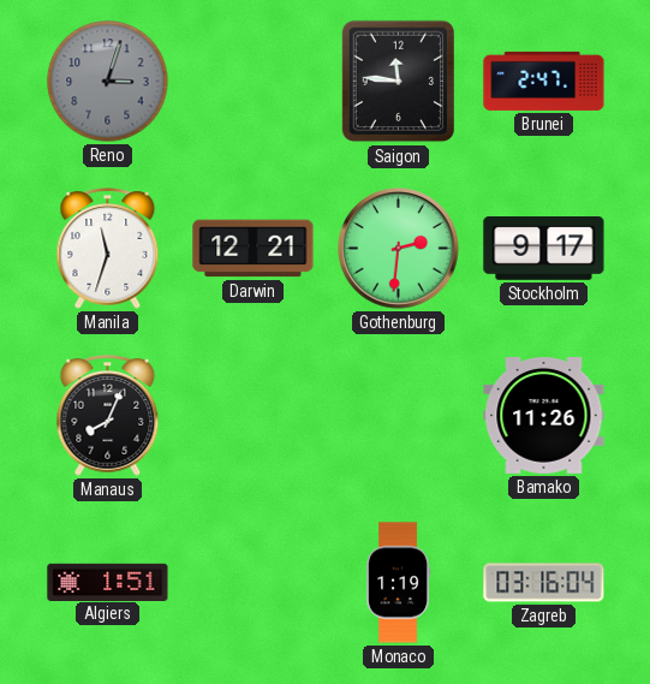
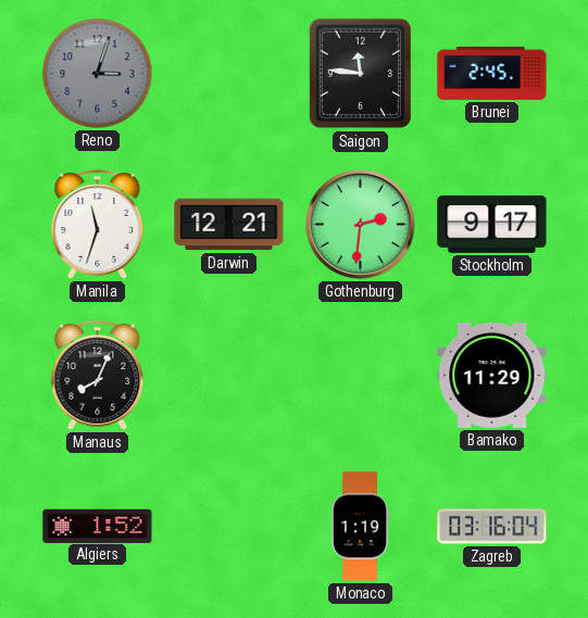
Brunei: 2:47 -> 2:45 (492, 73)
Bamako: 11:26 -> 11:29 (492, 376)
Algiers: 1:51 -> 1:52 (98, 526)
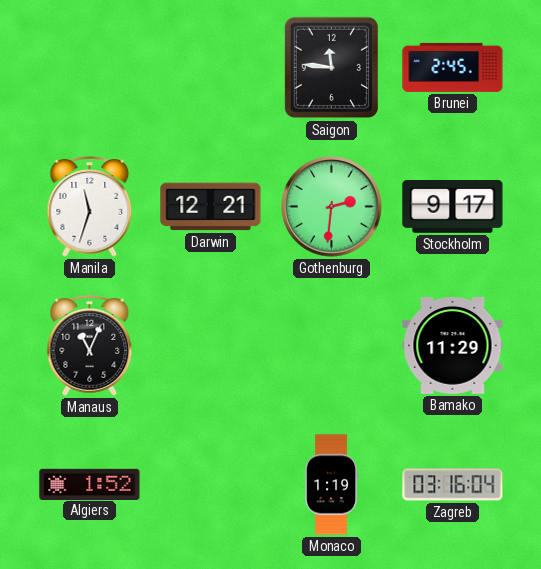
Reno: 3:03 -> none (98, 74)
Manaus: 8:04 -> 11:04 (90, 346)
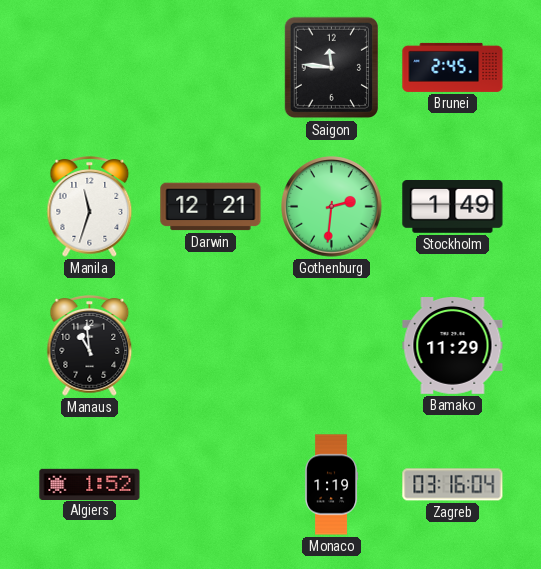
Stockholm: 9:17 -> 1:49 (453, 207)
Manaus: 11:04 -> 10:59 (90, 346)
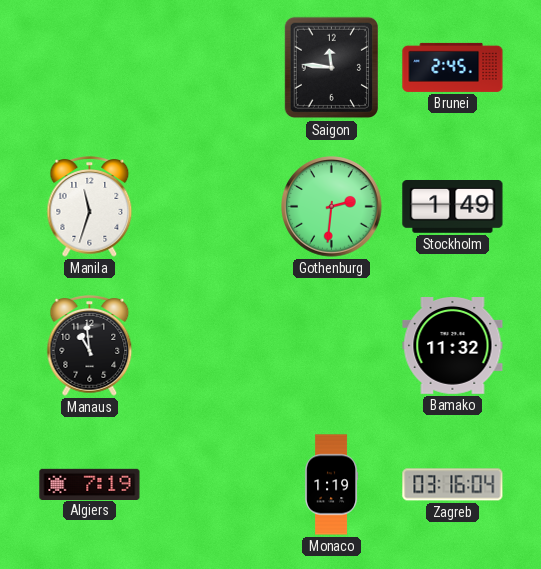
Darwin: 12:21 -> none (211, 207)
Bamako: 11:29 -> 11:32 (453, 346)
Algiers: 1:52 -> 7:19 (90, 484)
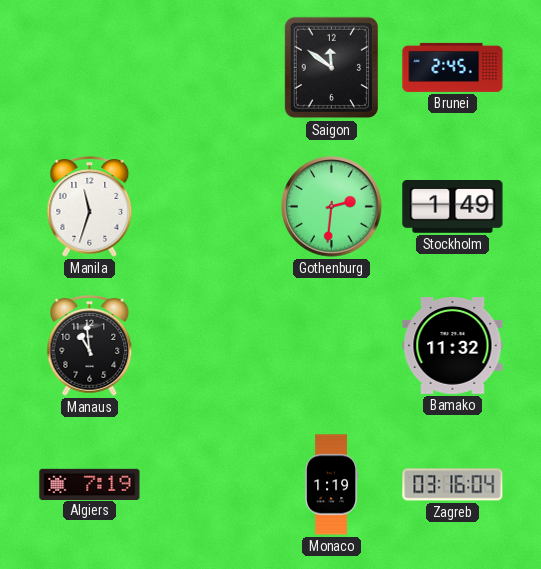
Saigon: 11:46 -> 11:51 (331, 68)
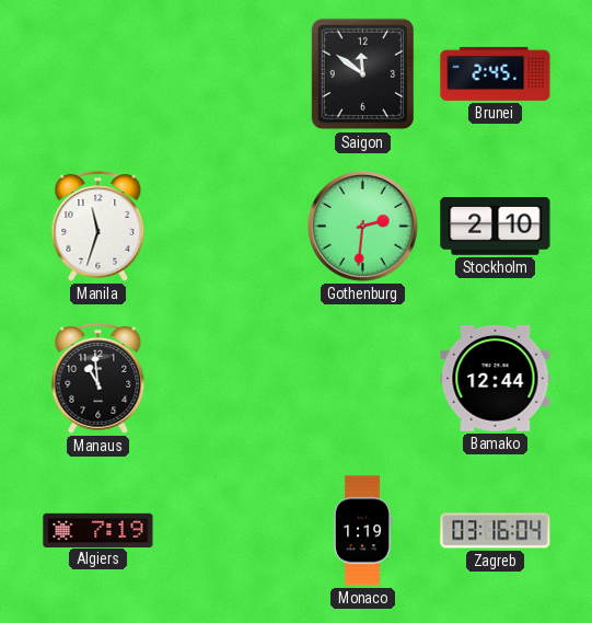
Stockholm: 1:49 -> 2:10 (496, 227)
Bamako: 11:32 -> 12:44 (496, 379)
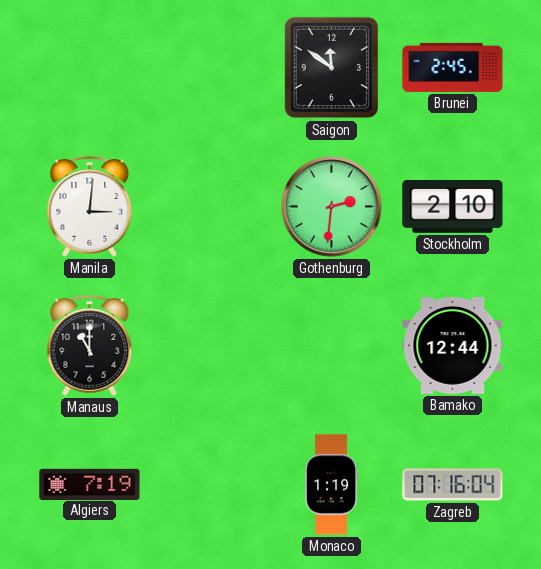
Manila: 11:33 -> 3:01 (90, 207)
Manaus: 10:59 -> 11:00 (90, 346)
Zagreb: 03:16 -> 07:16 (453, 485)
